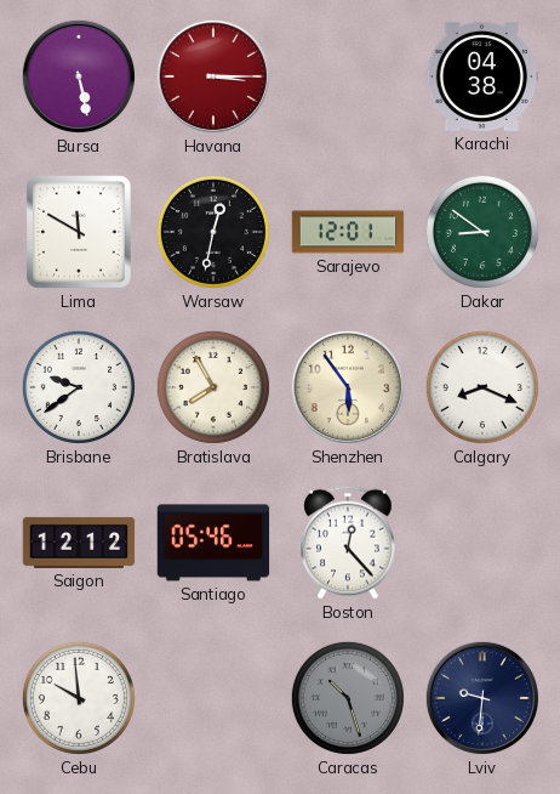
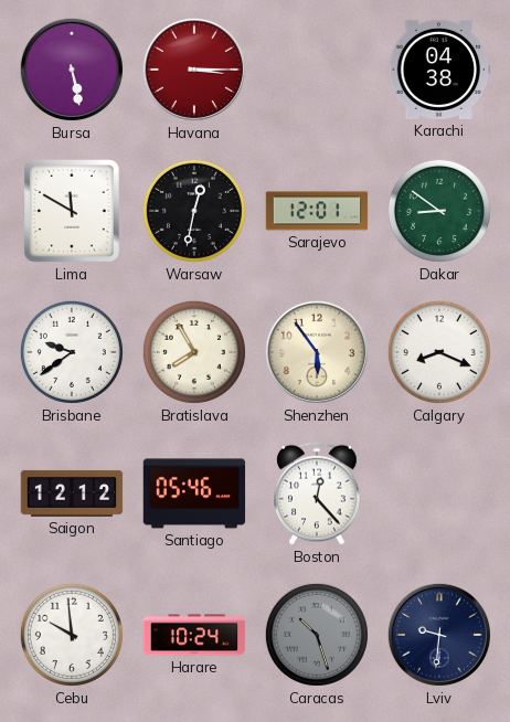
Harare: none -> 10:24 (194, 635)
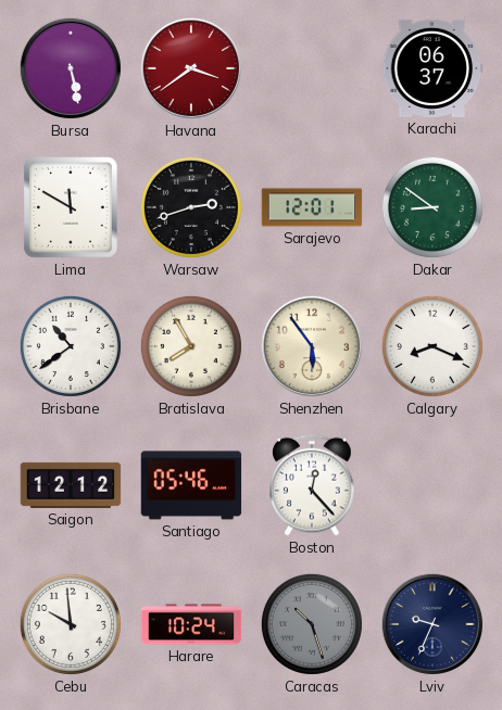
Havana: 3:15 -> 3:39 (191, 68)
Karachi: 04:38 -> 06:37 (432, 68)
Warsaw: 12:32 -> 2:42 (191, 207)
Brisbane: 9:39 -> 10:39 (71, 346)
Lviv: 9:31 -> 9:34 (432, 624)
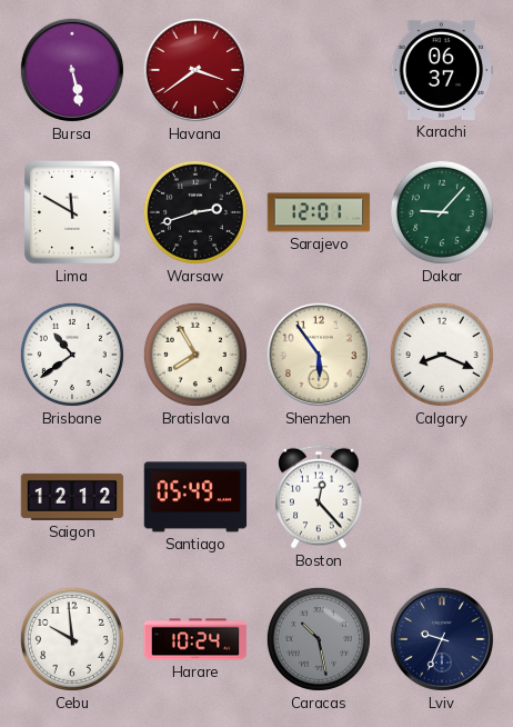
Dakar: 8:51 -> 9:07 (442, 212)
Santiago: 05:46 -> 05:49 (195, 497)
Caracas: 10:27 -> 10:28 (319, 639)
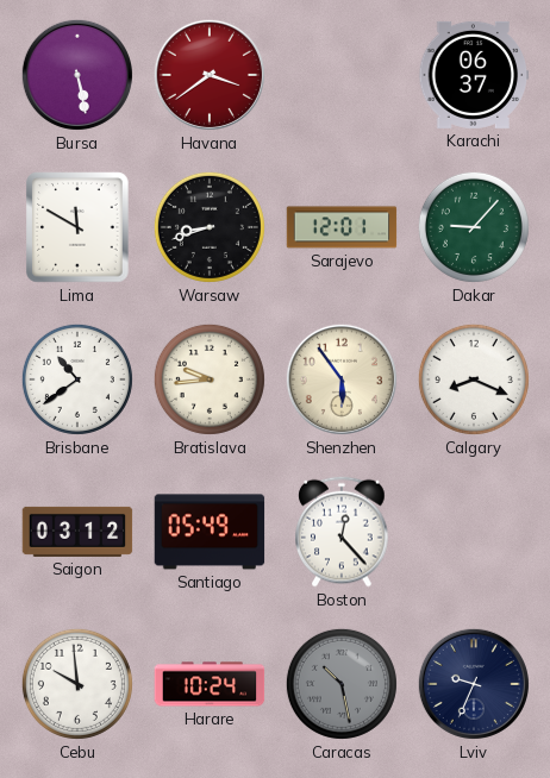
Warsaw: 2:42 -> 8:42 (210, 227)
Bratislava: 7:55 -> 9:44 (210, 379)
Saigon: 12:12 -> 03:12 (77, 532)
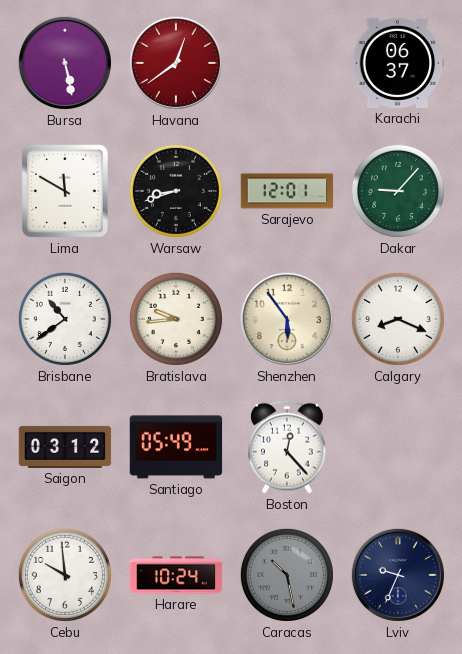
Havana: 3:39 -> 12:39 (176, 63)
